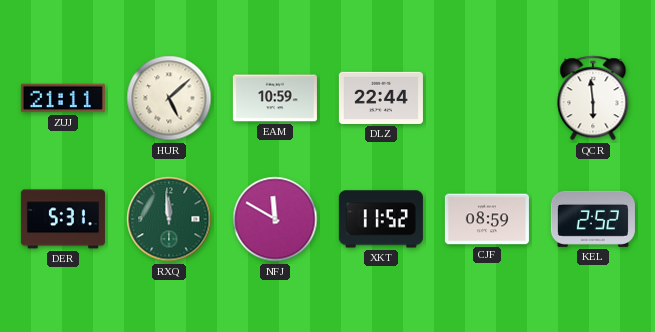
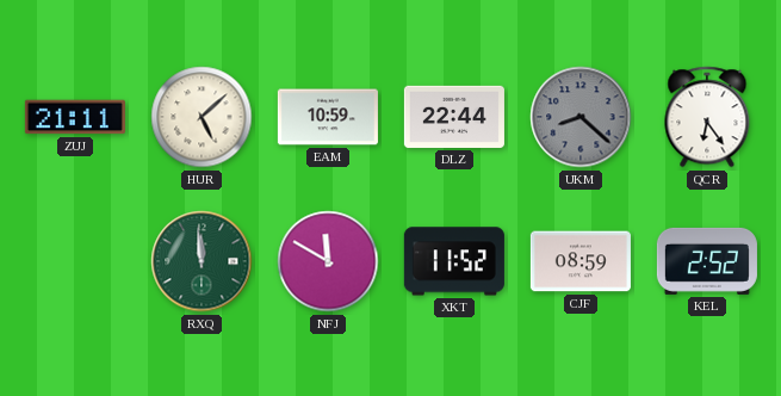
UKM: none -> 8:22 (581, 117)
QCR: 5:59 -> 6:24 (707, 117)
DER: 5:31 -> none (63, 219)
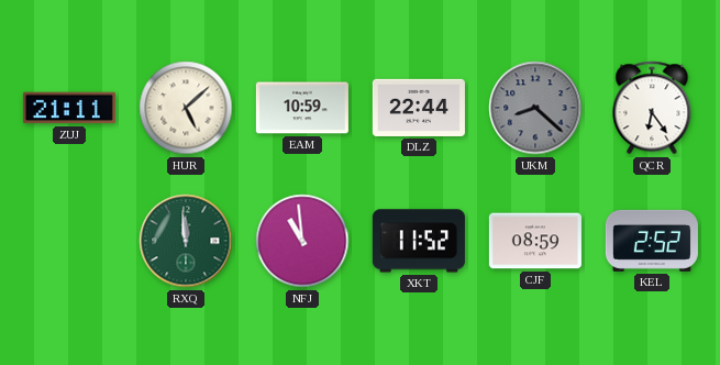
NFJ: 11:50 -> 10:59 (302, 241)
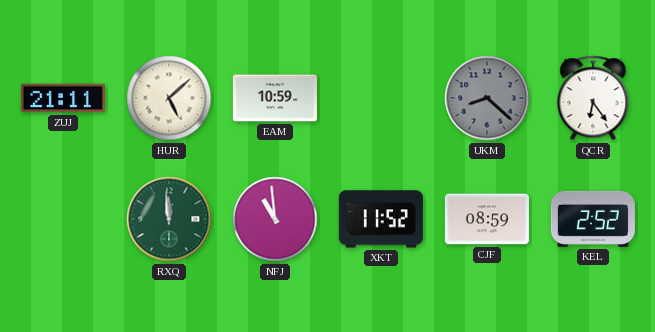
DLZ: 22:44 -> none (419, 108)
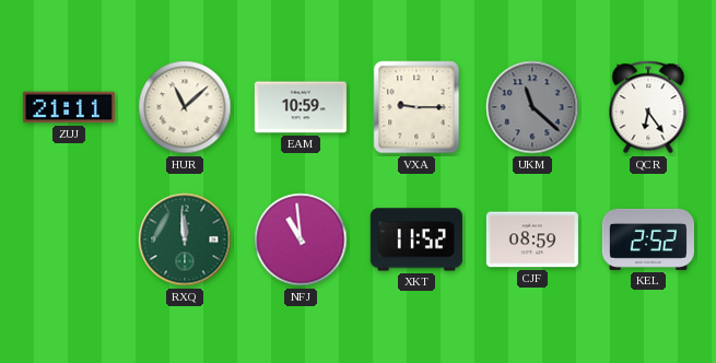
HUR: 5:08 -> 11:08 (185, 107)
VXA: none -> 9:15 (416, 107)
UKM: 8:22 -> 11:22 (532, 107)
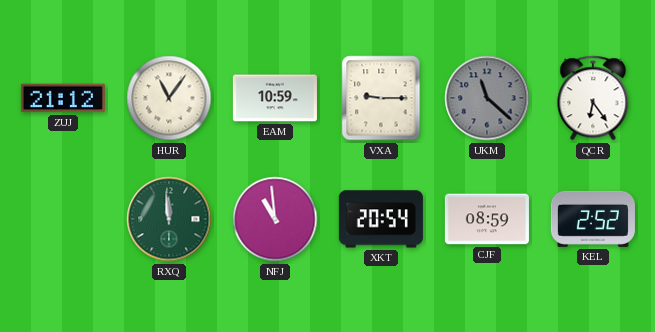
ZUJ: 21:11 -> 21:12 (63, 98)
HUR: 11:08 -> 11:06 (169, 98)
XKT: 11:52 -> 20:54 (381, 219)
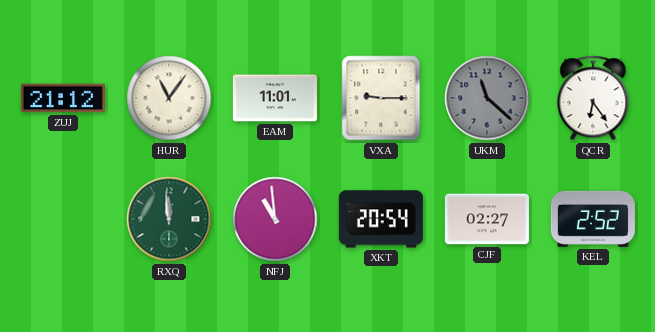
EAM: 10:59 -> 11:01 (275, 98)
CJF: 08:59 -> 02:27 (487, 219)
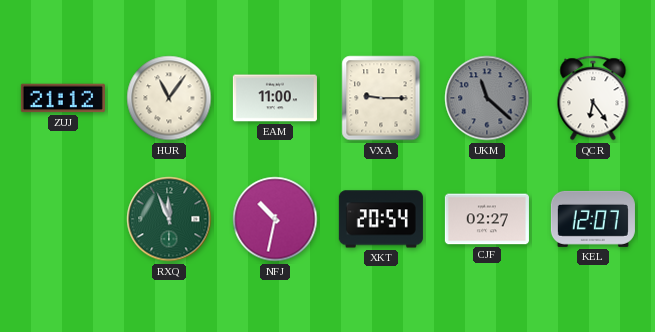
EAM: 11:01 -> 11:00 (275, 98)
RXQ: 11:59 -> 11:56 (169, 219)
NFJ: 10:59 -> 10:32 (275, 219)
KEL: 2:52 -> 12:07 (593, 219)
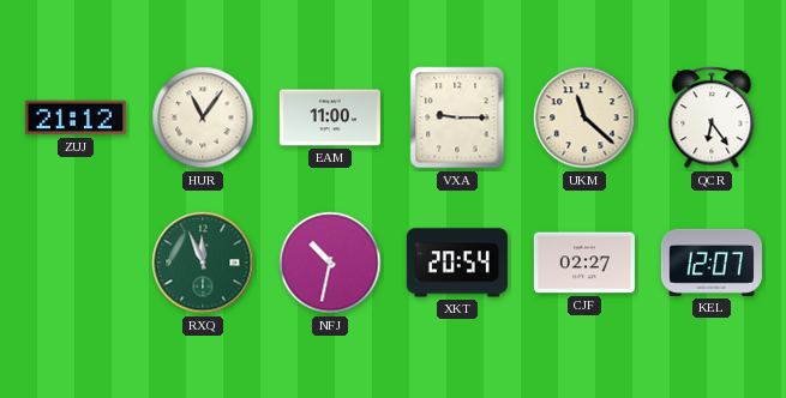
UKM dial: grey -> cream (584, 117)
